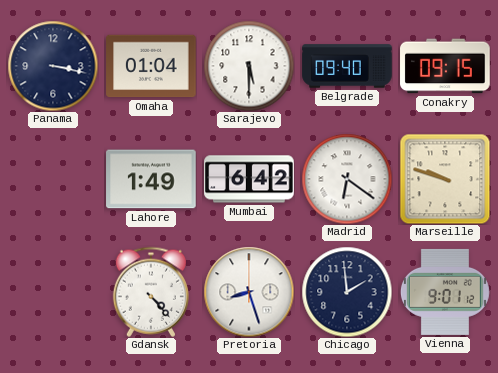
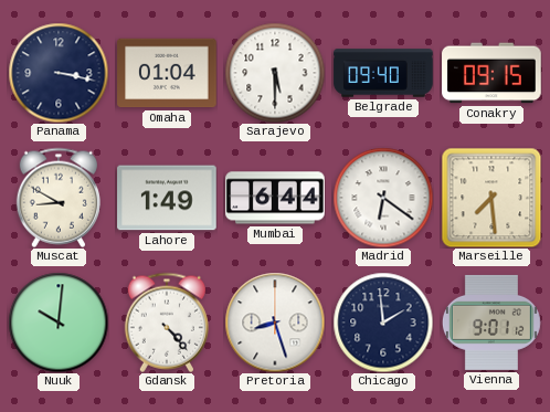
Muscat: none -> 8:50 (59, 198)
Mumbai: 6:42 -> 6:44 (275, 198)
Marseille: 9:48 -> 7:29 (491, 198)
Nuuk: none -> 10:01 (59, 323)
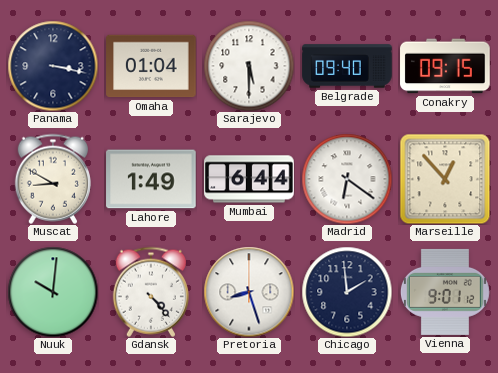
Marseille: 7:29 -> 12:53 (445, 179)
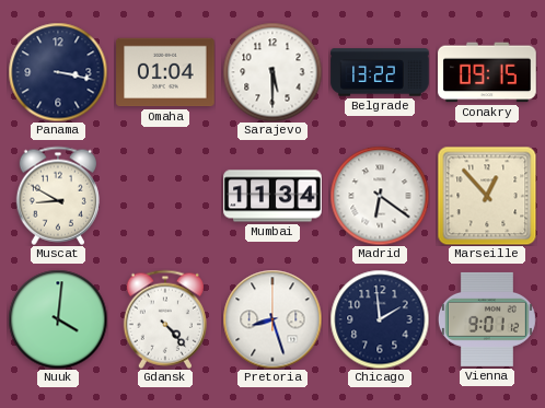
Belgrade: 09:40 -> 13:22 (380, 72)
Lahore: 1:49 -> none (151, 179)
Mumbai: 6:44 -> 11:34 (272, 196)
Nuuk: 10:01 -> 4:01 (58, 319)
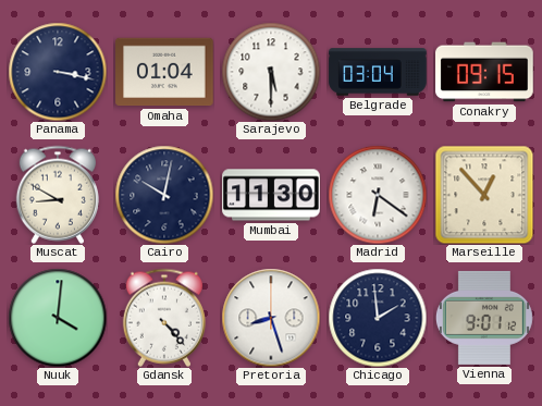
Belgrade: 13:22 -> 03:04 (378, 72)
Cairo: none -> 10:02 (164, 195)
Mumbai: 11:34 -> 11:30 (271, 195)
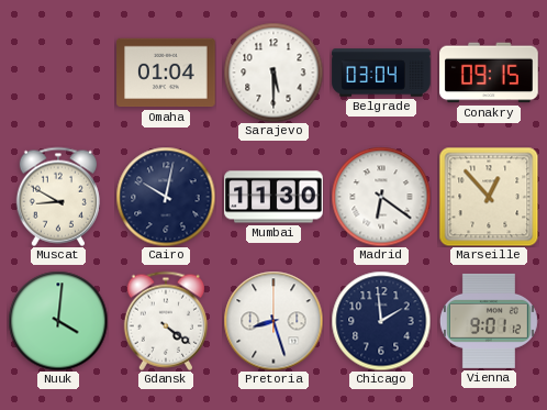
Panama: 3:17 -> none (58, 72)
Gdansk: 4:23 -> 4:21 (166, 321)
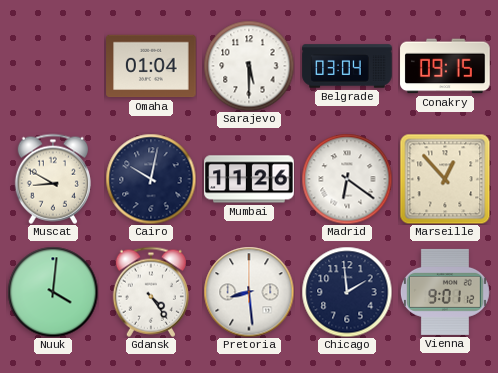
Mumbai: 11:30 -> 11:26 (249, 179)
Gdansk: 4:21 -> 4:24 (151, 292)
Pretoria: 8:27 -> 8:29 (249, 292)
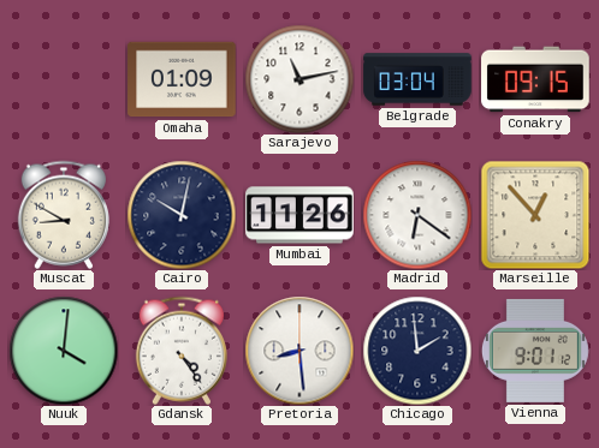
Omaha: 01:04 -> 01:09 (182, 79)
Sarajevo: 5:30 -> 11:13 (299, 79)
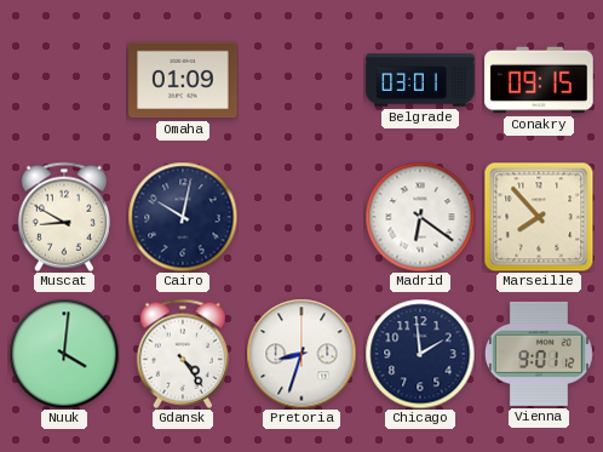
Sarajevo: 11:13 -> none (299, 79)
Belgrade: 03:04 -> 03:01 (420, 80)
Mumbai: 11:26 -> none (299, 215)
Marseille: 12:53 -> 7:53 (539, 217)
Pretoria: 8:29 -> 8:33 (301, 354)
